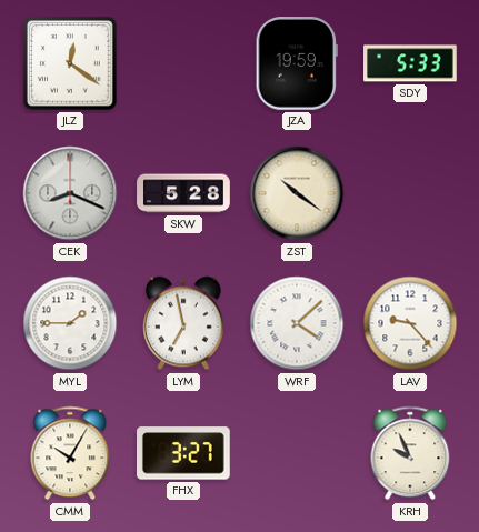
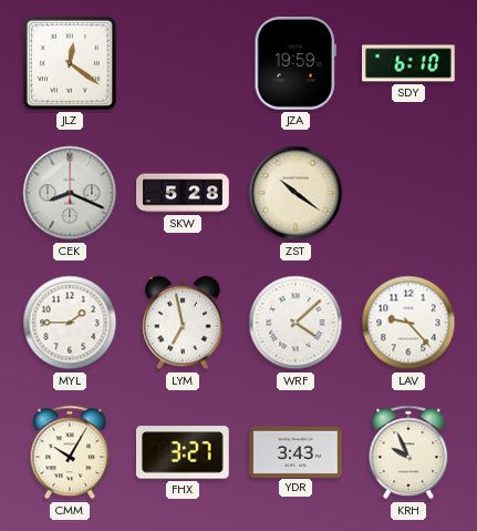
SDY: 5:33 -> 6:10 (408, 63)
YDR: none -> 3:43 (295, 451)
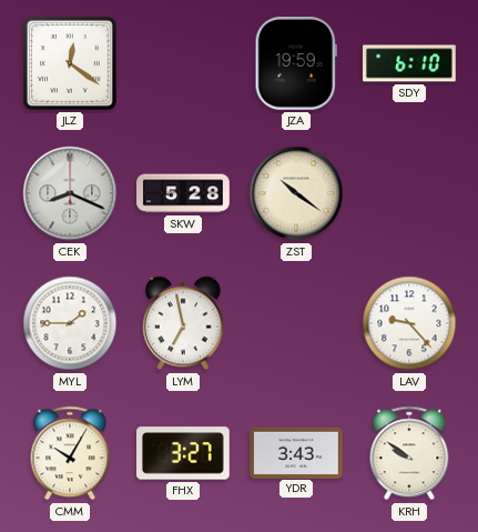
WRF: 4:08 -> none (295, 323)
KRH: 9:56 -> 9:51 (409, 453)
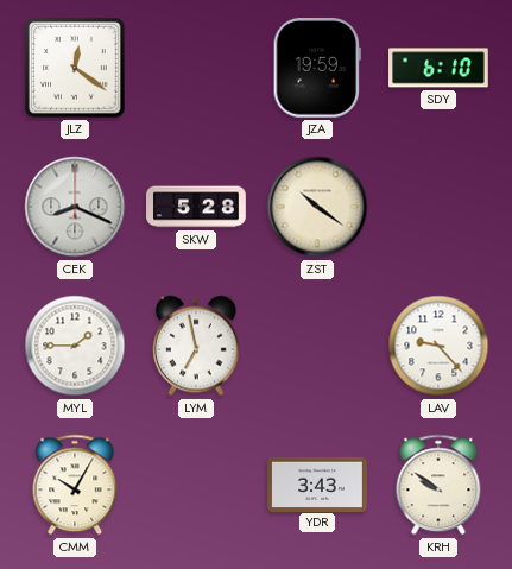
FHX: 3:27 -> none (184, 453)
